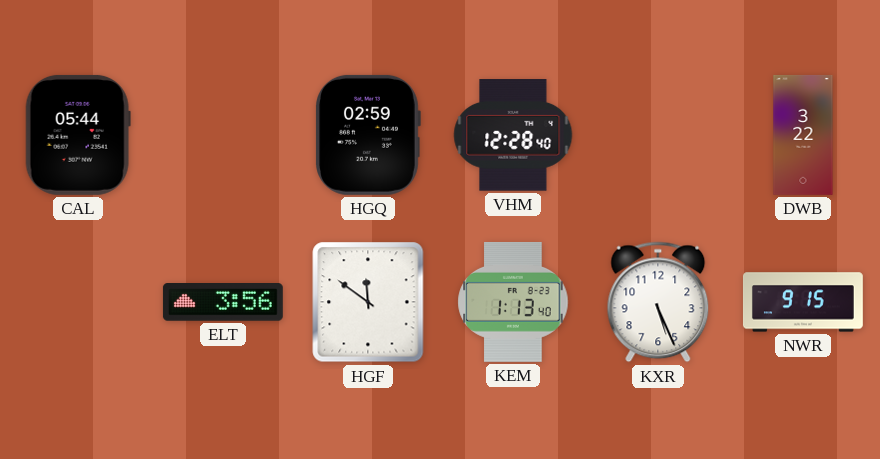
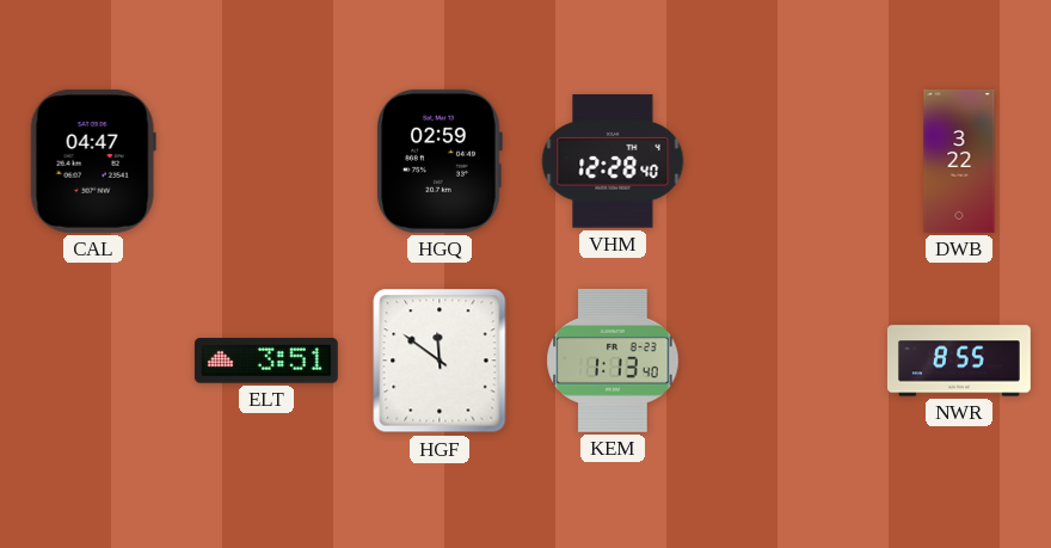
CAL: 05:44 -> 04:47 (93, 161)
ELT: 3:56 -> 3:51 (266, 362)
KXR: 5:26 -> none (658, 302)
NWR: 9:15 -> 8:55 (959, 361)
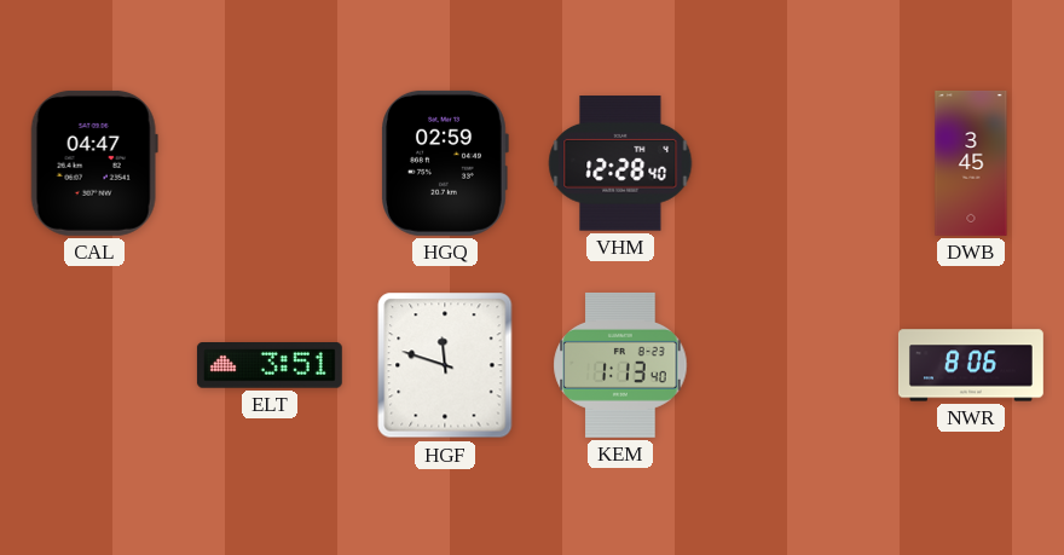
DWB: 3:22 -> 3:45 (971, 163)
HGF: 11:51 -> 11:48 (445, 365)
NWR: 8:55 -> 8:06 (971, 365)
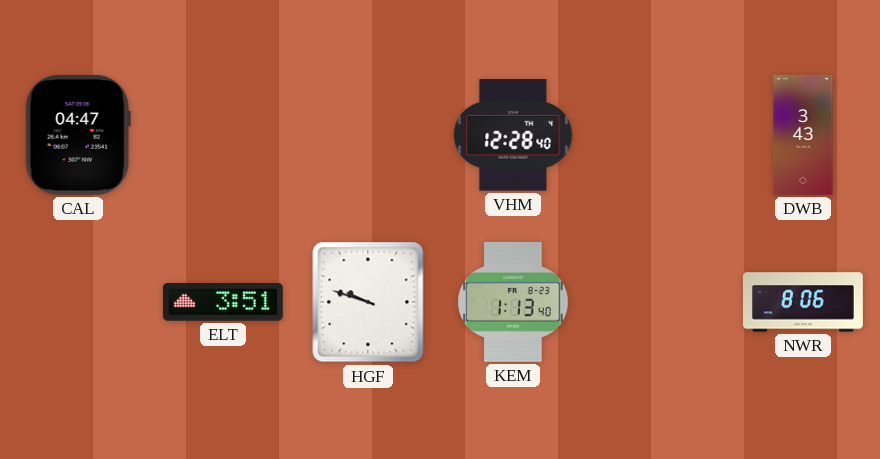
HGQ: 02:59 -> none (445, 163)
DWB: 3:45 -> 3:43 (803, 135)
HGF: 11:48 -> 9:48 (368, 302)
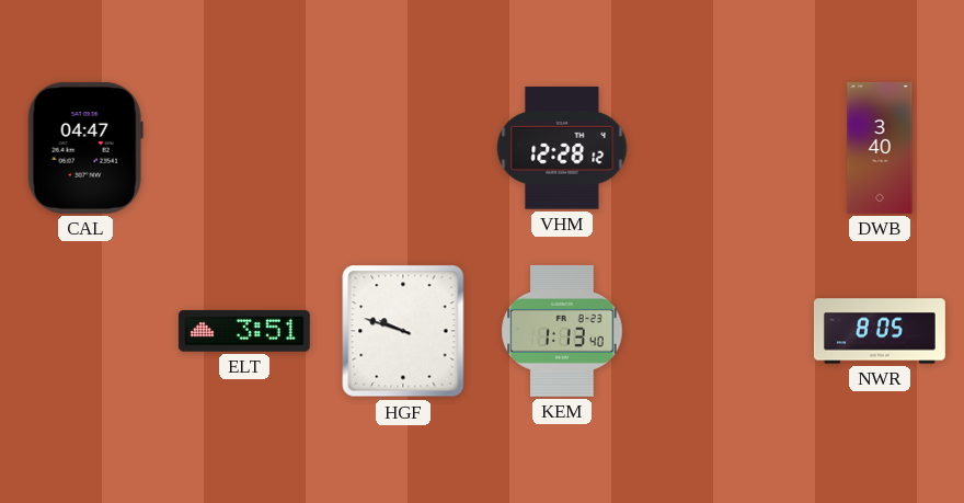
VHM: 12:28:40 -> 12:28:12 (562, 148)
DWB: 3:43 -> 3:40 (880, 148)
NWR: 8:06 -> 8:05 (880, 331)
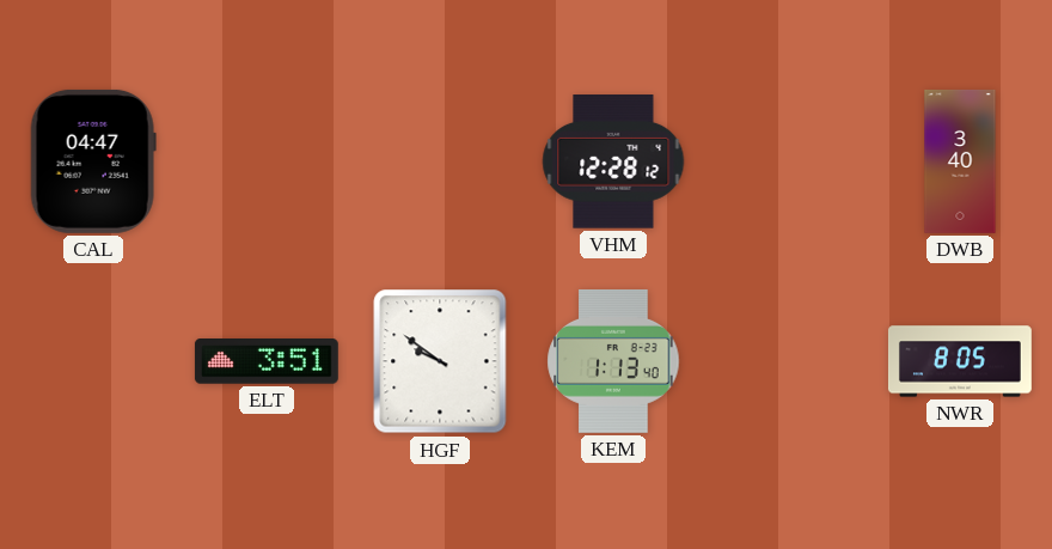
HGF: 9:48 -> 9:51 (440, 361)
